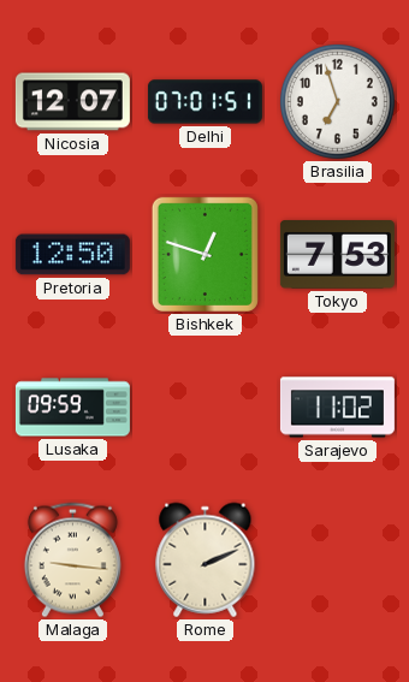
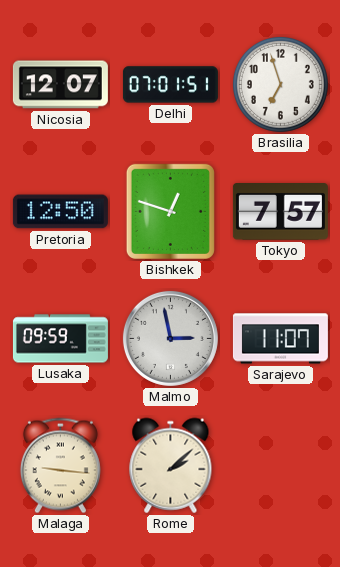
Tokyo: 7:53 -> 7:57 (280, 212)
Malmo: none -> 2:58 (170, 338)
Sarajevo: 11:02 -> 11:07 (280, 339)
Rome: 2:11 -> 2:08 (171, 466)
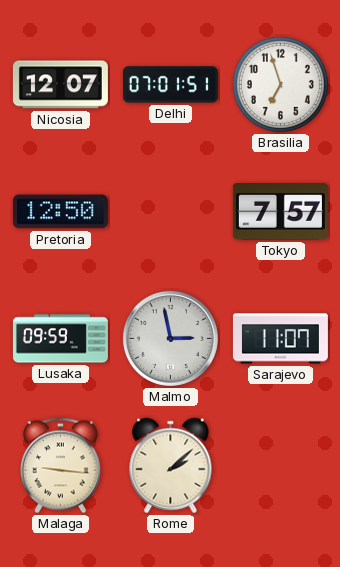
Bishkek: 12:48 -> none (170, 211)
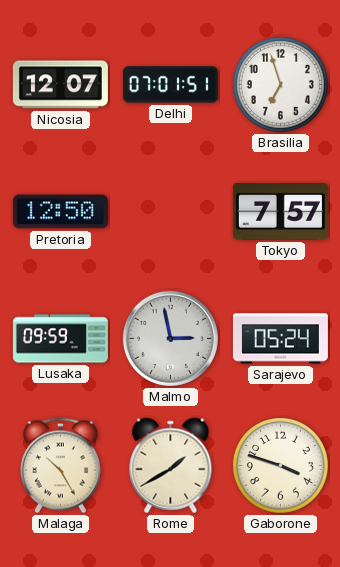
Sarajevo: 11:07 -> 05:24 (280, 339)
Malaga: 9:16 -> 10:25 (60, 466)
Rome: 2:08 -> 1:40 (171, 466)
Gaborone: none -> 3:48 (280, 465)
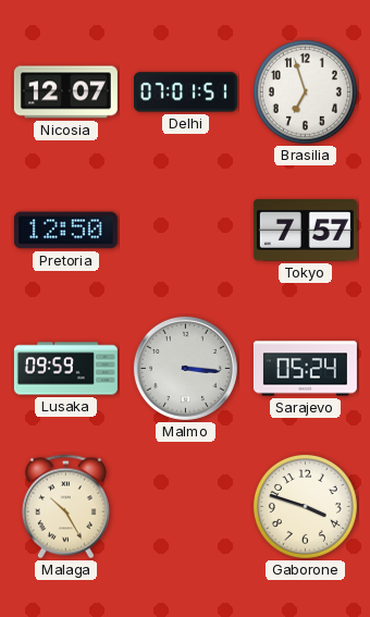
Malmo: 2:58 -> 3:16 (185, 368)
Rome: 1:40 -> none (171, 466)
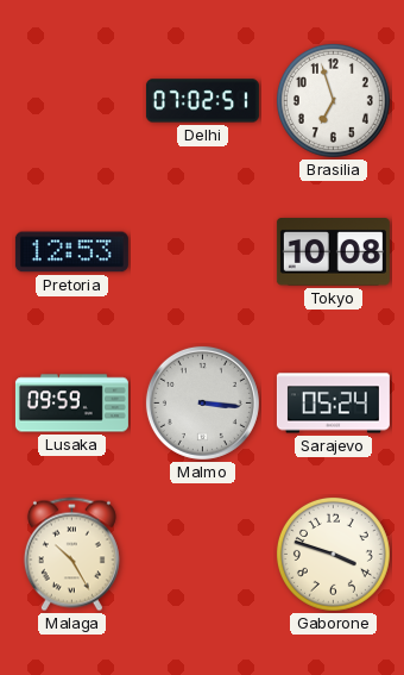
Nicosia: 12:07 -> none (65, 92)
Delhi: 07:01 -> 07:02 (202, 101)
Pretoria: 12:50 -> 12:53 (71, 252)
Tokyo: 7:57 -> 10:08 (333, 252)
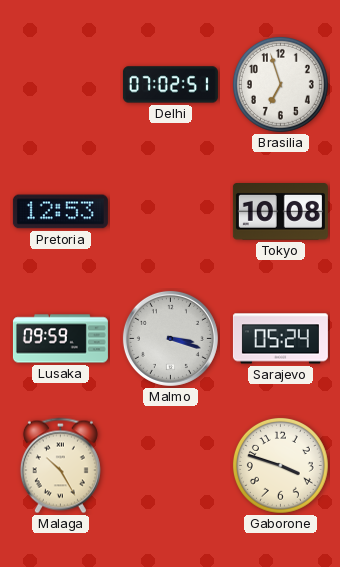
Malmo: 3:16 -> 3:18 (170, 338)
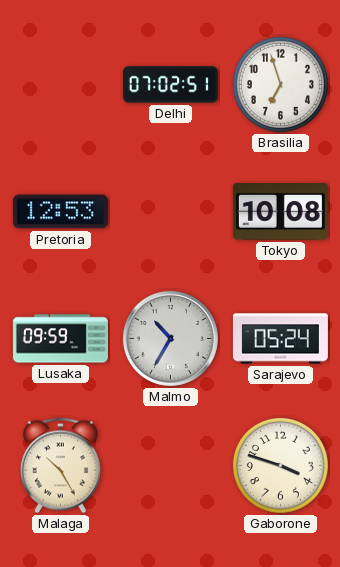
Malmo: 3:18 -> 10:35 (170, 338)
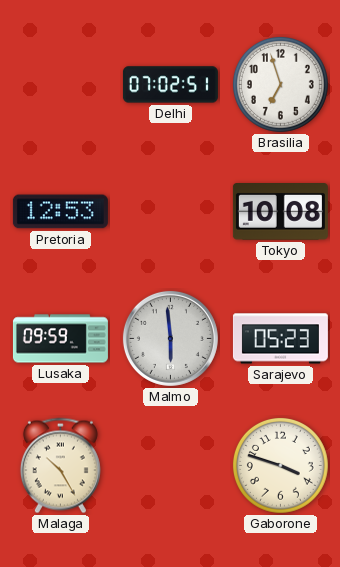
Malmo: 10:35 -> 5:59 (170, 338)
Sarajevo: 05:24 -> 05:23 (280, 339)
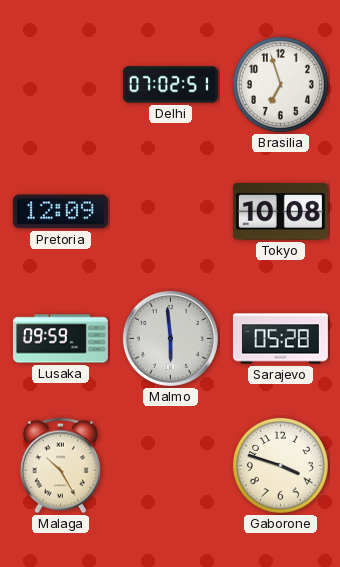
Pretoria: 12:53 -> 12:09 (60, 212)
Sarajevo: 05:23 -> 05:28 (280, 339)
